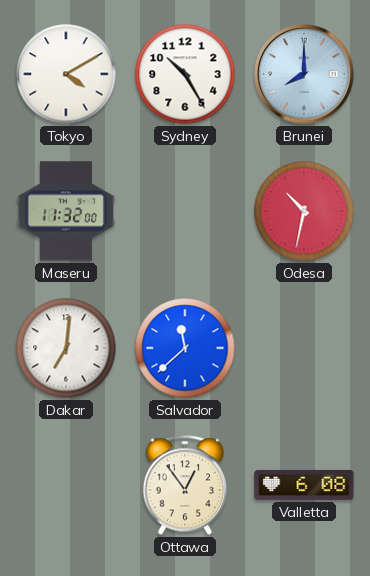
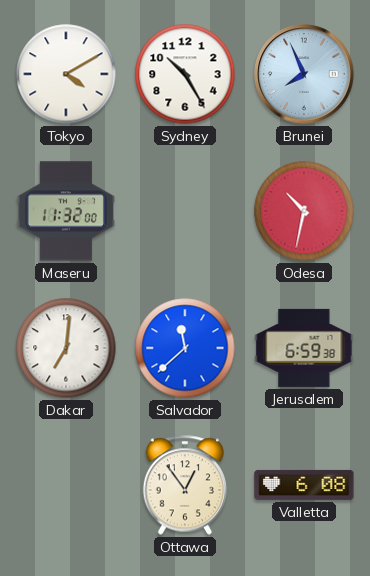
Brunei: 8:00 -> 7:56 (304, 74)
Jerusalem: none -> 6:59 (304, 348)
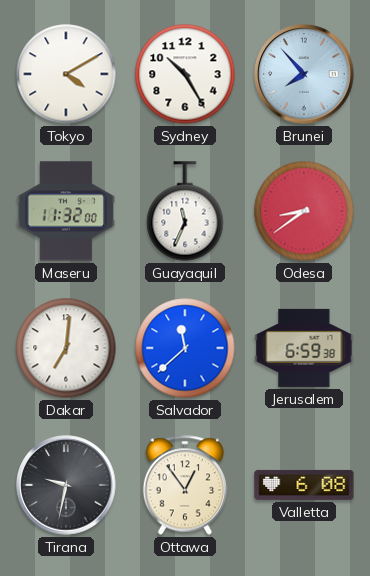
Brunei: 7:56 -> 7:53 (304, 74)
Guayaquil: none -> 11:34 (185, 211)
Odesa: 10:32 -> 8:39 (304, 211)
Tirana: none -> 9:32 (66, 485)
